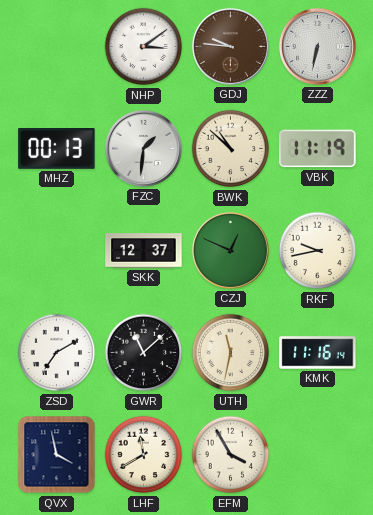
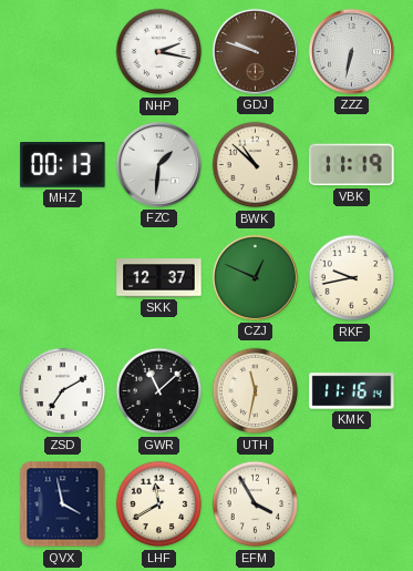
NHP: 3:09 -> 2:17 (159, 52)
GDJ: 9:46 -> 9:48 (255, 51)
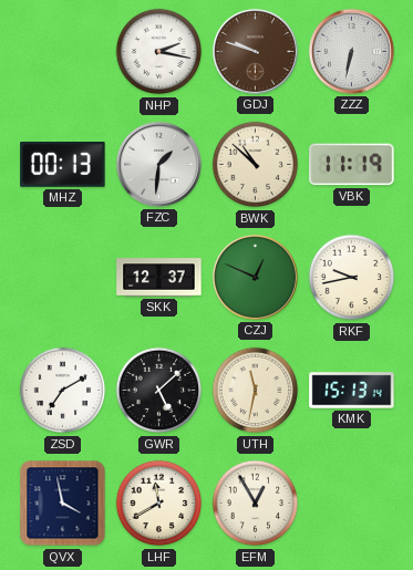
GWR: 11:08 -> 5:08 (159, 391)
KMK: 11:16 -> 15:13 (352, 391)
EFM: 3:55 -> 12:55 (256, 504)
